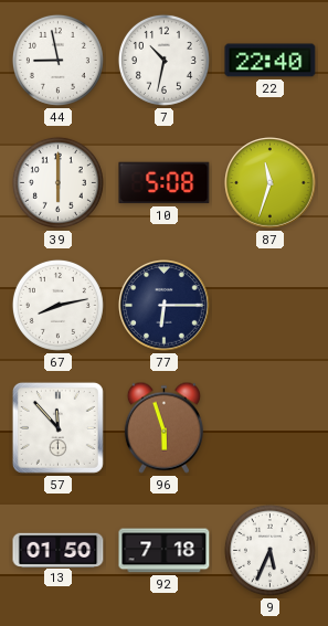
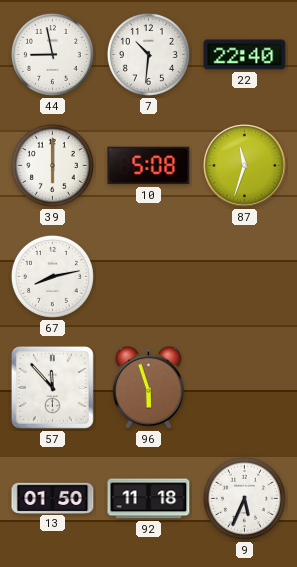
7: 10:32 -> 10:31 (148, 54)
77: 6:15 -> none (165, 306)
92: 7:18 -> 11:18 (149, 499)
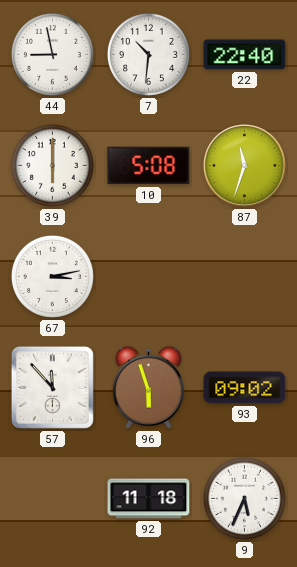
67: 8:13 -> 3:13 (52, 276)
93: none -> 09:02 (245, 388)
13: 01:50 -> none (53, 498)
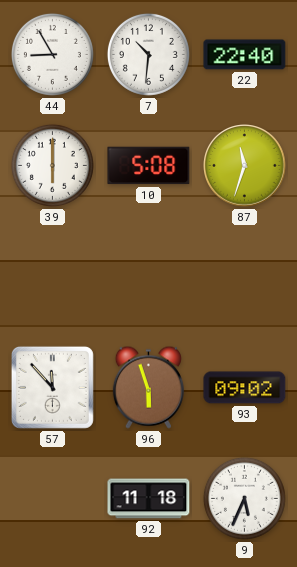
44: 8:58 -> 8:55 (52, 54)
67: 3:13 -> none (52, 276)
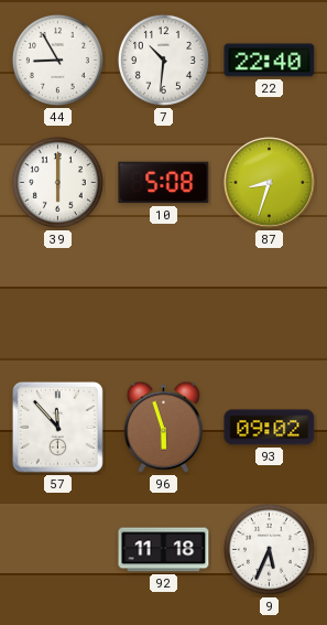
87: 11:33 -> 8:33 (270, 183)
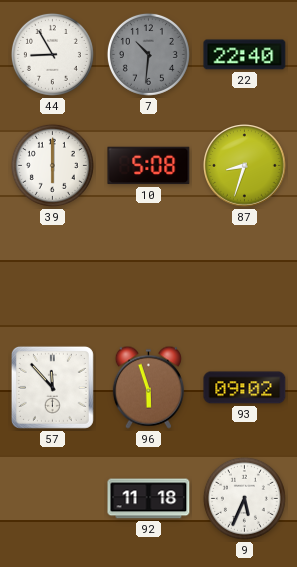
7 dial: white -> grey (148, 54)
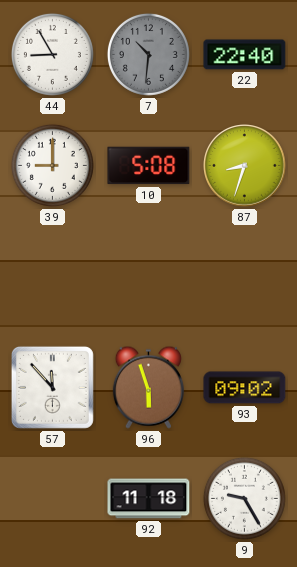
39: 6:00 -> 9:00 (52, 165)
9: 5:34 -> 9:25 (244, 498)
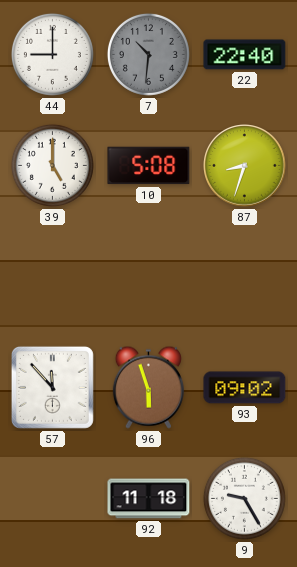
44: 8:55 -> 9:00 (52, 54)
39: 9:00 -> 5:00 (52, 165)
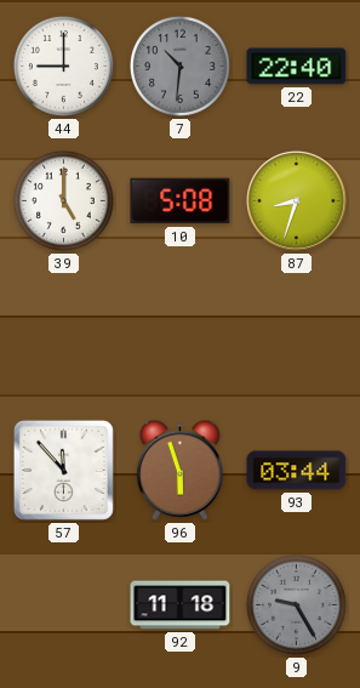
93: 09:02 -> 03:44 (297, 471)
9 dial: white -> grey (296, 604)
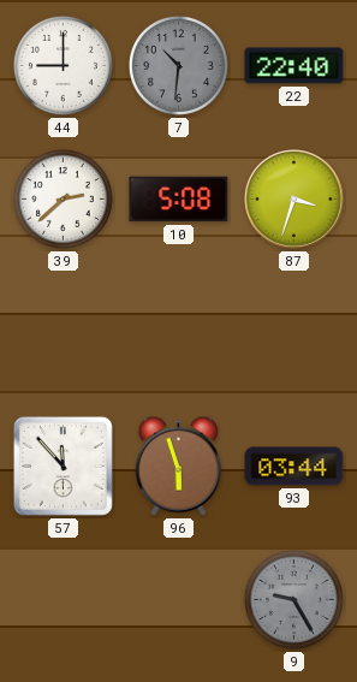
39: 5:00 -> 2:38 (63, 198)
87: 8:33 -> 3:33 (294, 200)
92: 11:18 -> none (181, 605)
